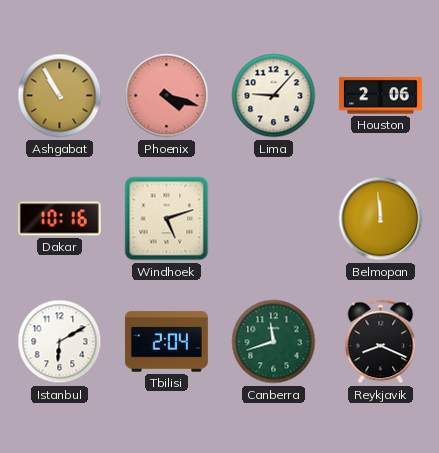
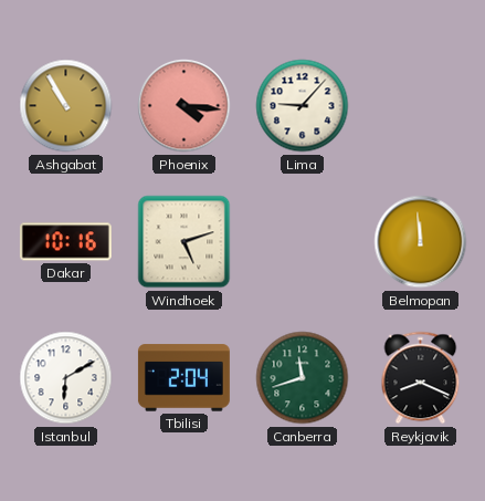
Phoenix: 4:18 -> 4:16 (184, 106)
Houston: 2:06 -> none (380, 96)
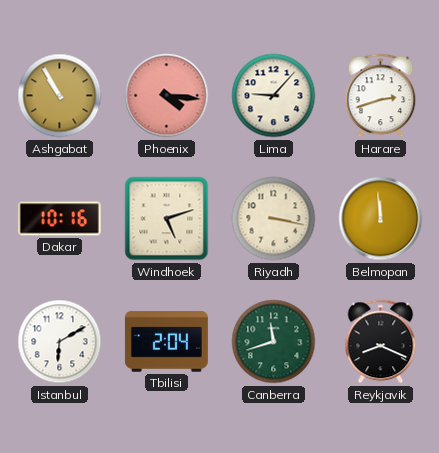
Harare: none -> 2:42 (381, 96)
Riyadh: none -> 3:17 (274, 219)
